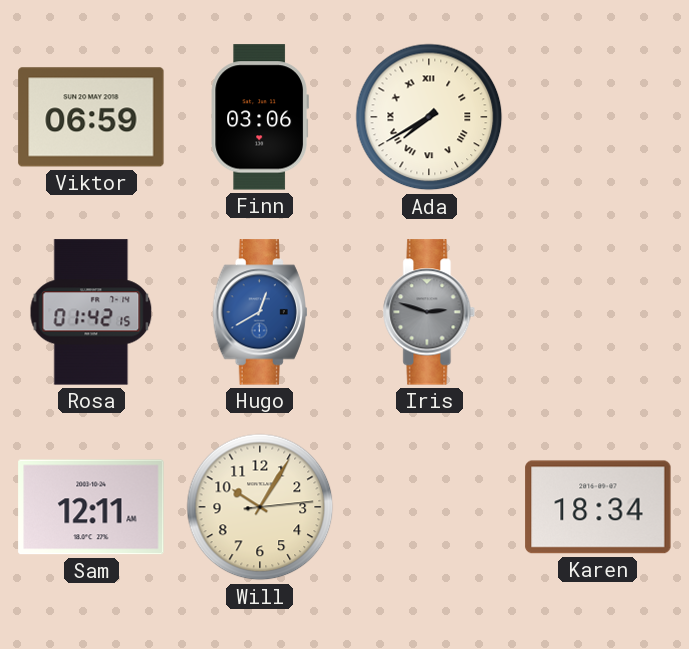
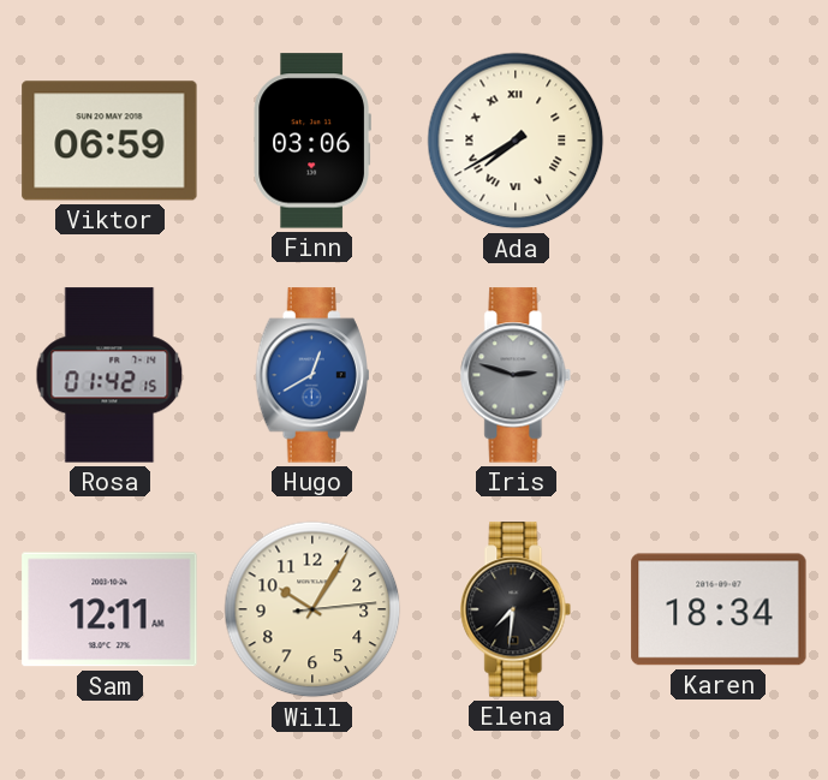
Elena: none -> 7:31 (516, 609)
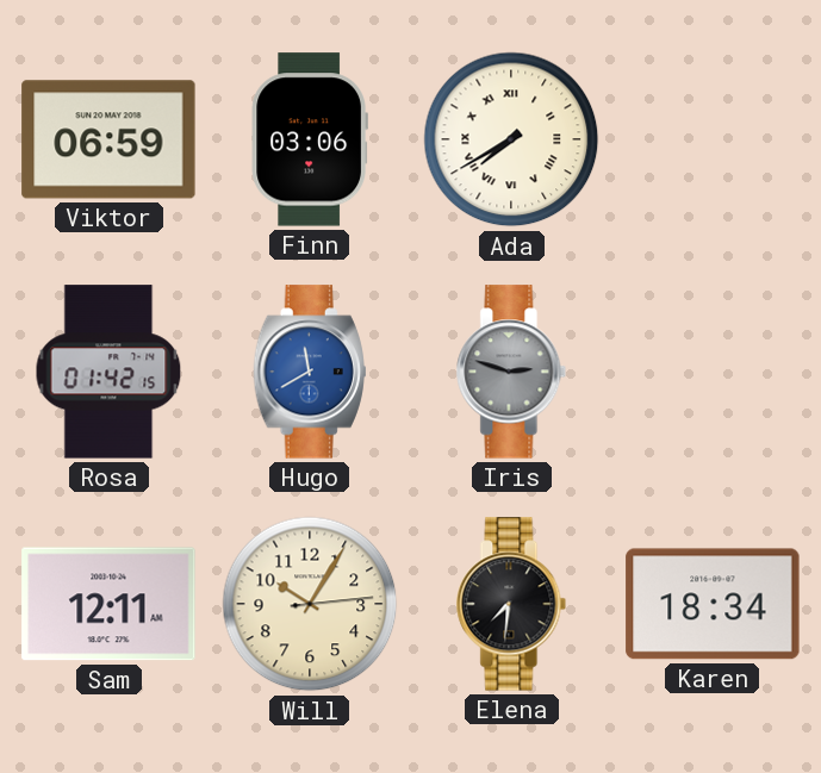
Hugo: 12:40 -> 11:40 (310, 372)
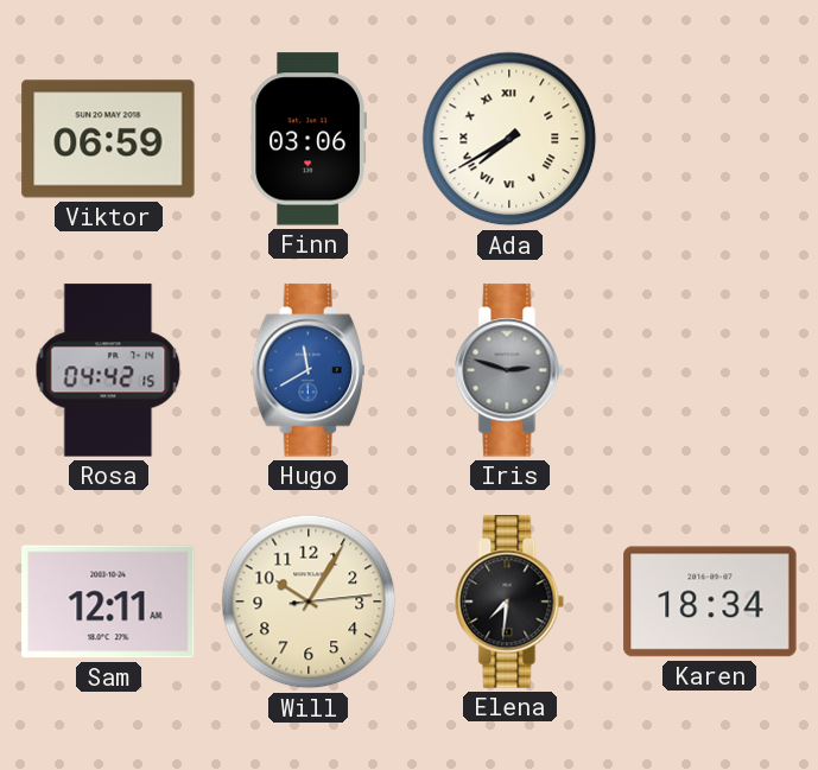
Rosa: 01:42 -> 04:42 (108, 370)
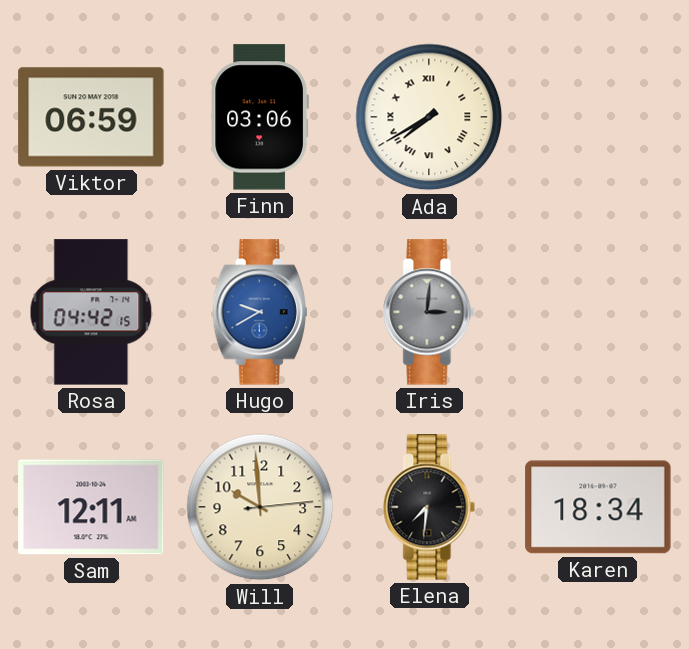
Hugo: 11:40 -> 9:40 (260, 312)
Iris: 2:48 -> 3:01 (429, 312)
Will: 10:05 -> 9:59 (260, 507)
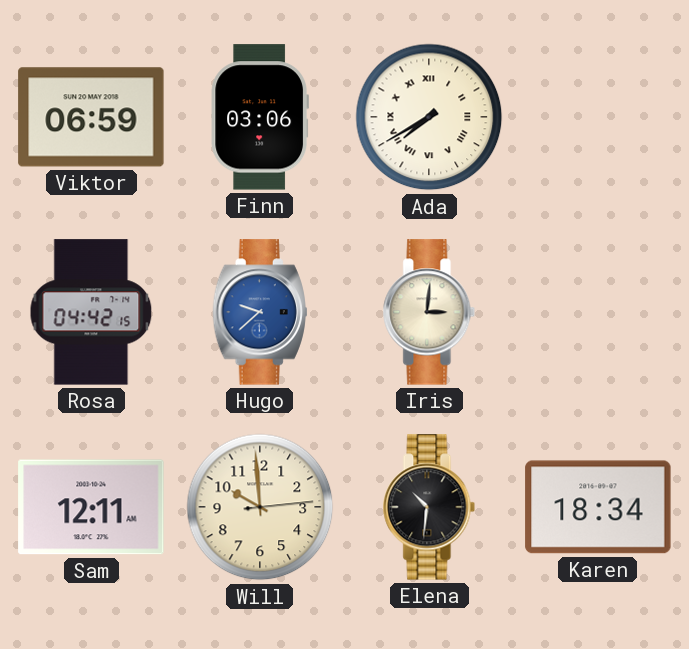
Hugo: 9:40 -> 9:38 (260, 312)
Iris dial: grey -> cream (429, 312)
Elena: 7:31 -> 10:31 (429, 507)
